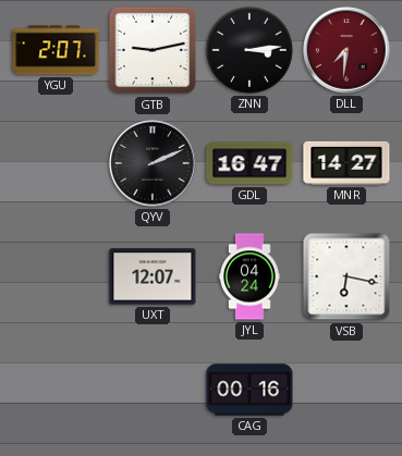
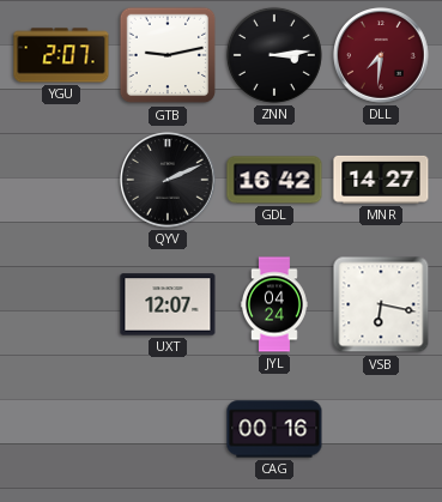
GDL: 16:47 -> 16:42 (274, 180)
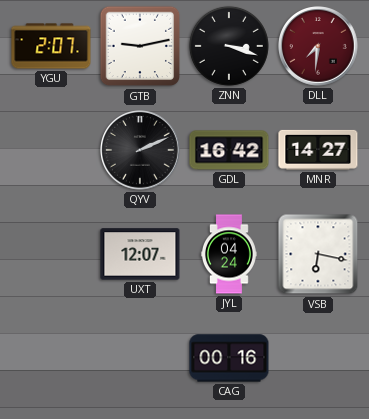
ZNN: 3:14 -> 3:18 (229, 46)
